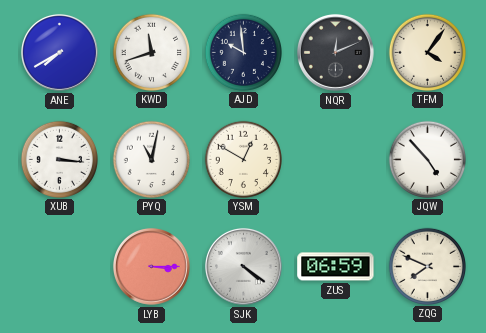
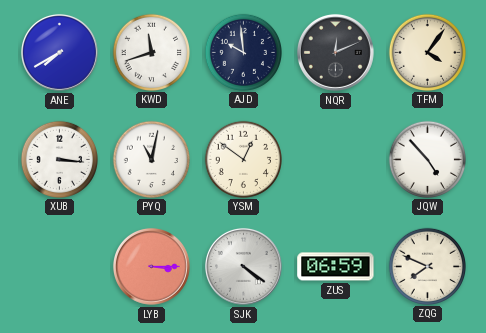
YSM: 12:50 -> 12:51 (243, 159)
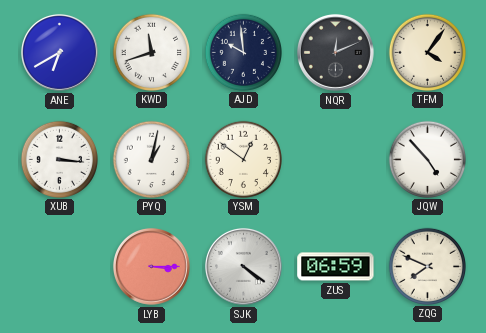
ANE: 7:40 -> 6:40 (59, 52)
PYQ: 11:02 -> 1:02 (151, 159)
